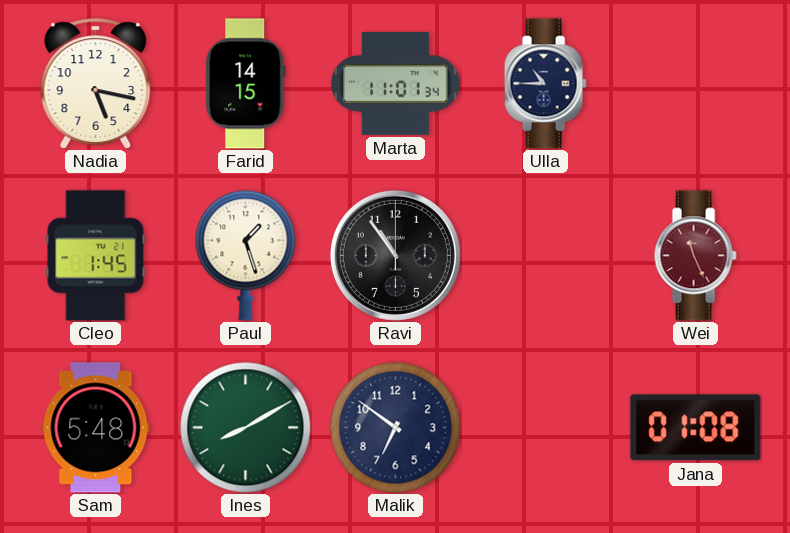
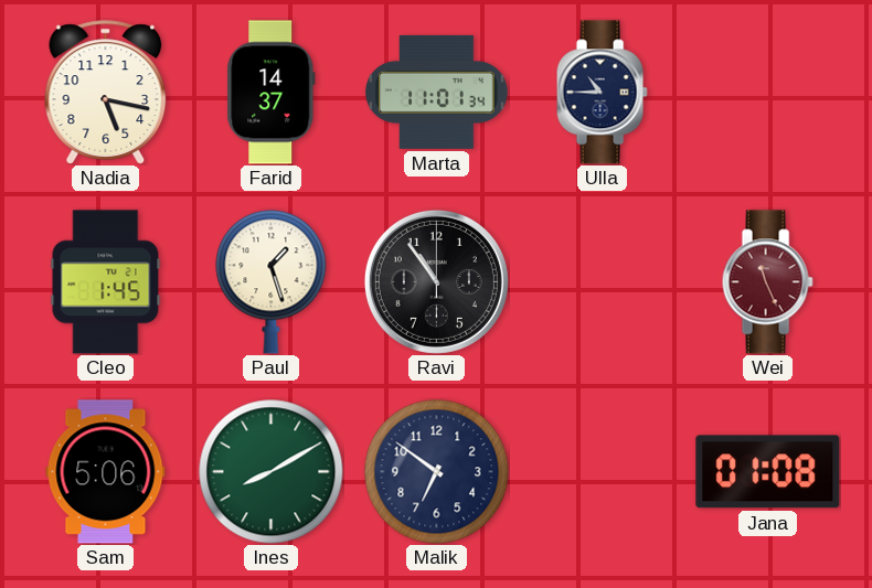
Farid: 14:15 -> 14:37 (272, 93)
Sam: 5:48 -> 5:06 (106, 472)
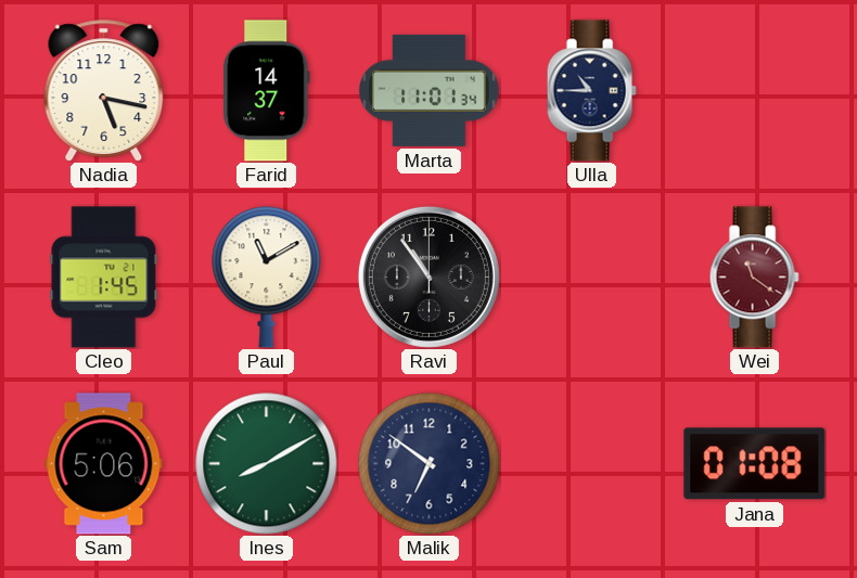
Paul: 1:27 -> 11:10 (267, 278)
Wei: 11:26 -> 11:21 (754, 278)
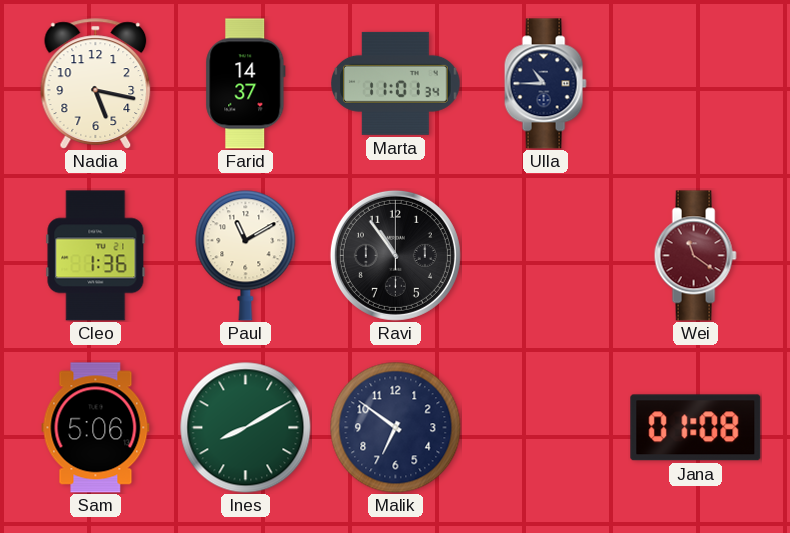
Cleo: 1:45 -> 1:36 (96, 256)
